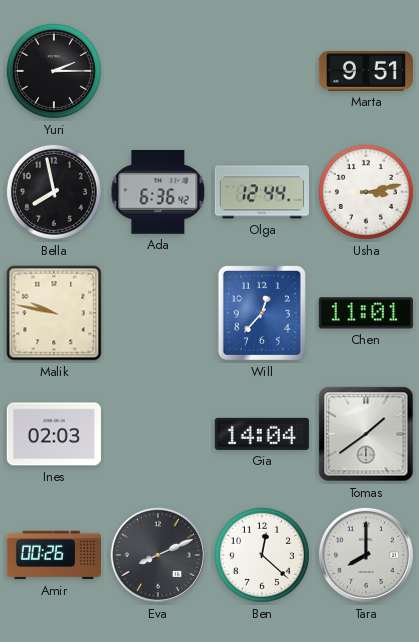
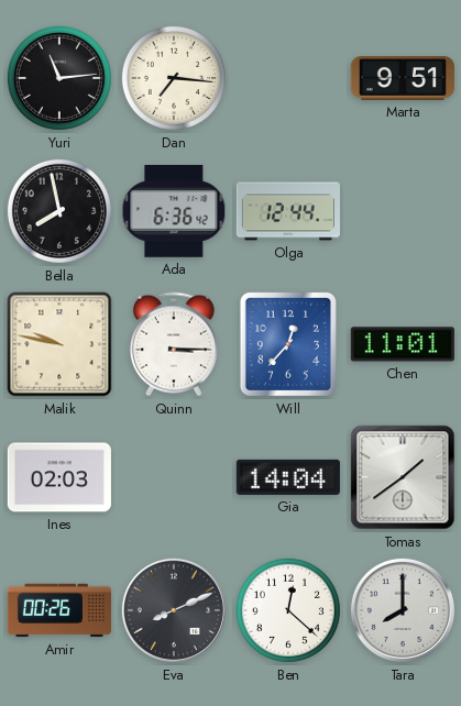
Yuri: 2:15 -> 11:14 (59, 78)
Dan: none -> 7:16 (174, 78)
Usha: 3:13 -> none (366, 192)
Quinn: none -> 3:15 (174, 344)
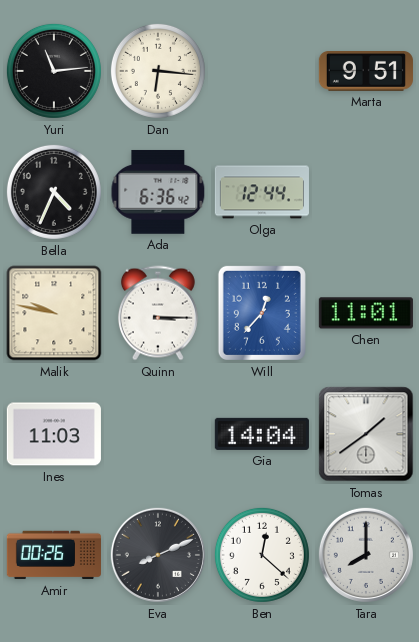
Dan: 7:16 -> 6:16 (158, 71)
Bella: 7:58 -> 4:34 (54, 192)
Ines: 02:03 -> 11:03 (54, 434)
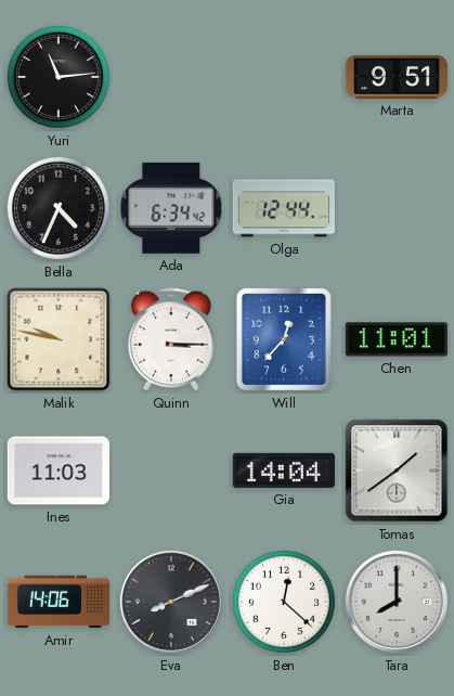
Dan: 6:16 -> none (158, 71)
Ada: 6:36 -> 6:34 (171, 208)
Amir: 00:26 -> 14:06 (59, 602)
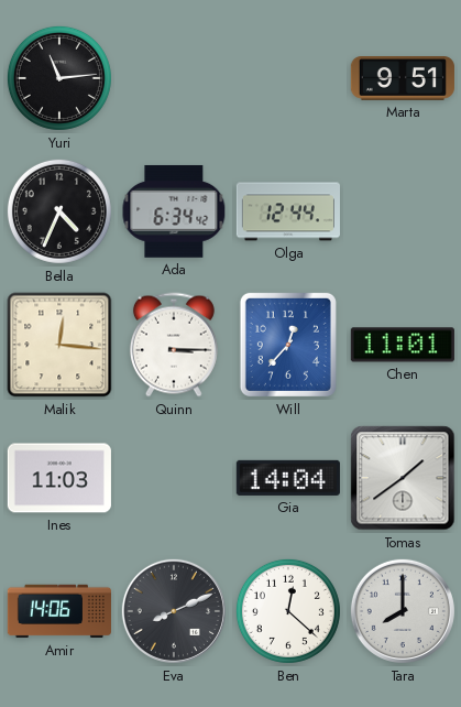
Malik: 9:47 -> 12:16 (59, 345)
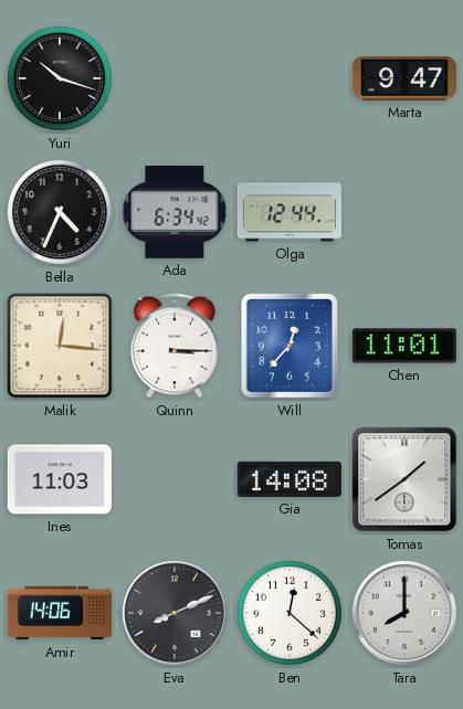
Yuri: 11:14 -> 10:18 (60, 78)
Marta: 9:51 -> 9:47 (404, 80)
Gia: 14:04 -> 14:08 (290, 479)
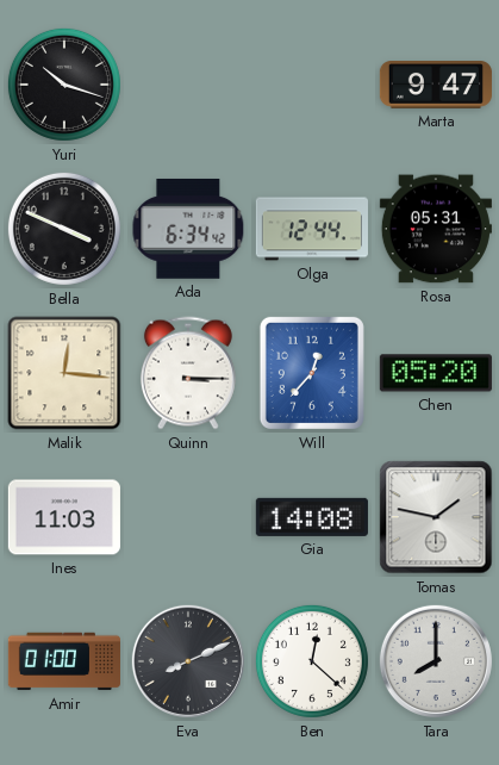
Bella: 4:34 -> 3:49 (64, 229)
Rosa: none -> 05:31 (436, 229)
Chen: 11:01 -> 05:20 (436, 373)
Tomas: 1:39 -> 1:47 (436, 517)
Amir: 14:06 -> 01:00 (64, 661)
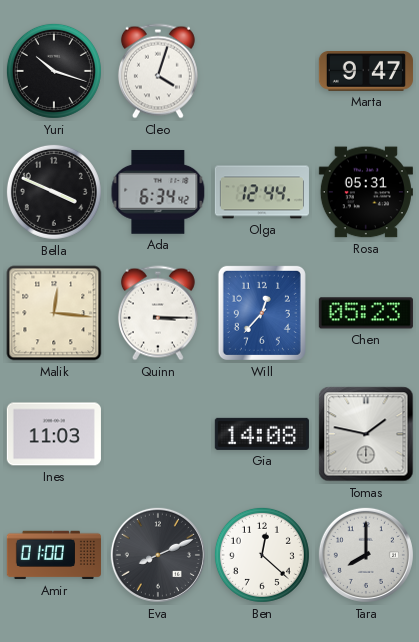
Cleo: none -> 4:03 (158, 71)
Chen: 05:20 -> 05:23 (366, 313)
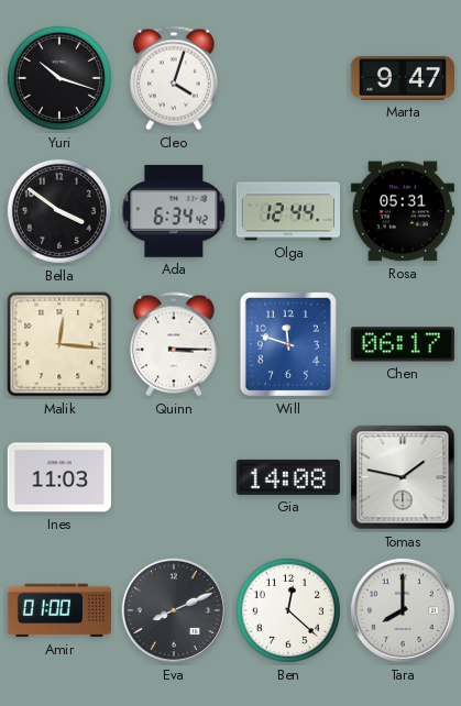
Bella: 3:49 -> 3:51 (59, 211)
Will: 12:37 -> 11:48 (288, 344)
Chen: 05:23 -> 06:17 (403, 344)
